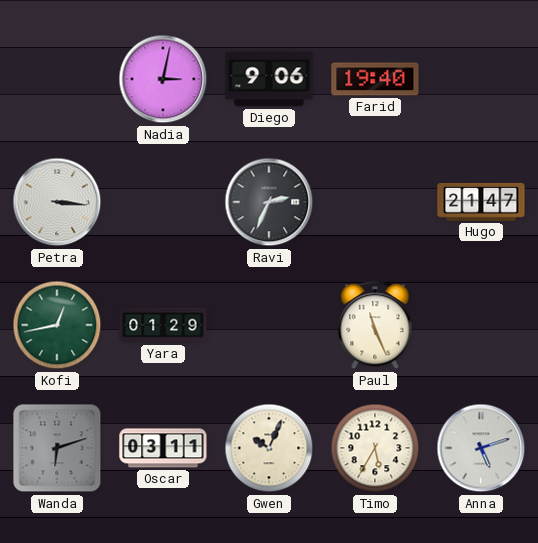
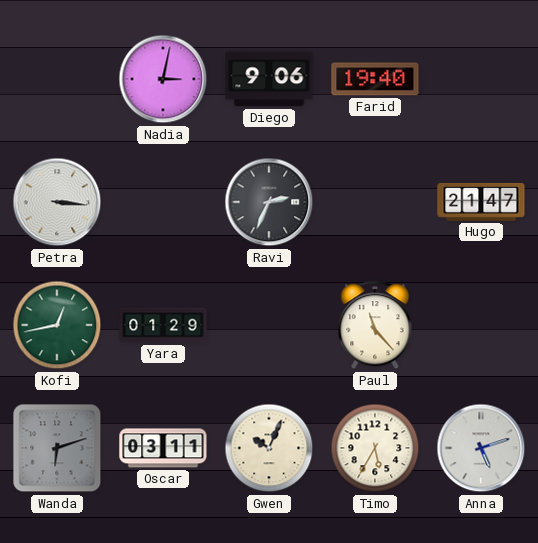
Paul: 11:26 -> 11:23 (375, 326)
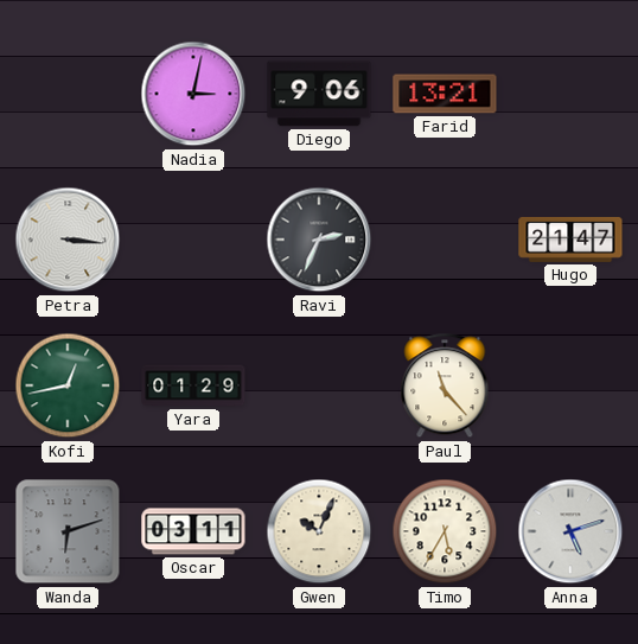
Farid: 19:40 -> 13:21 (445, 94)
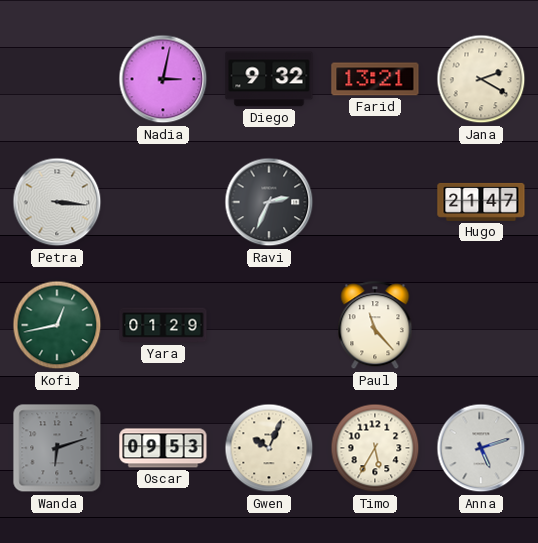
Diego: 9:06 -> 9:32 (269, 79)
Jana: none -> 2:20 (481, 79)
Oscar: 03:11 -> 09:53 (163, 448)
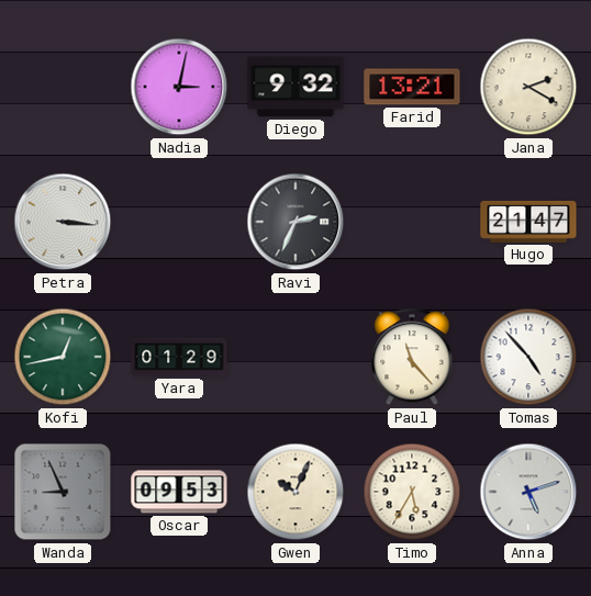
Tomas: none -> 4:53 (528, 357)
Wanda: 6:12 -> 8:56 (63, 492)
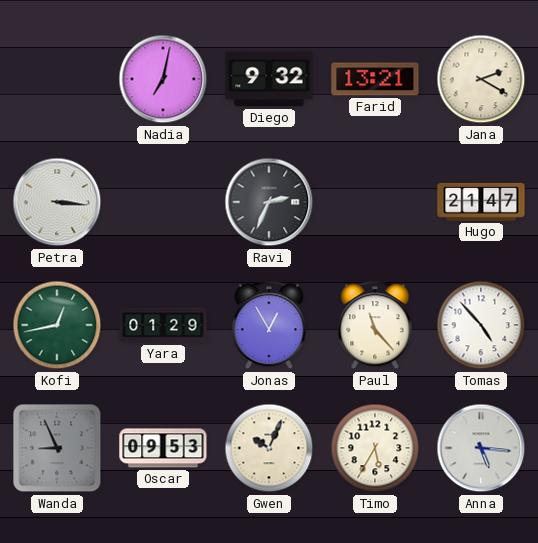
Nadia: 3:02 -> 7:02 (163, 79)
Jonas: none -> 12:55 (269, 326)
Anna: 5:12 -> 5:16 (481, 448)
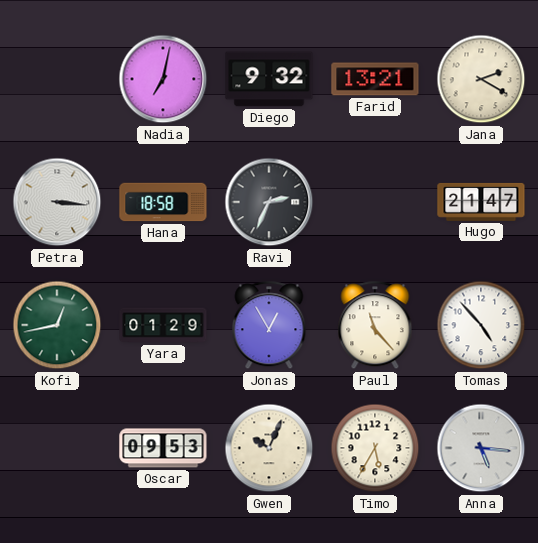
Hana: none -> 18:58 (163, 202)
Wanda: 8:56 -> none (57, 448)
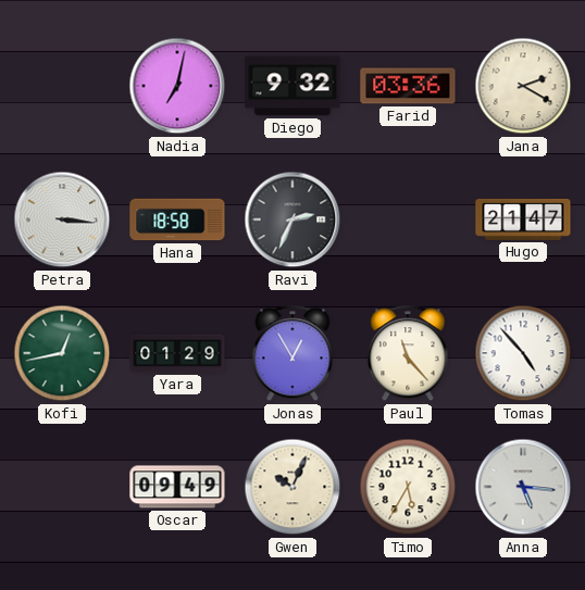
Farid: 13:21 -> 03:36 (408, 86)
Oscar: 09:53 -> 09:49 (177, 487)
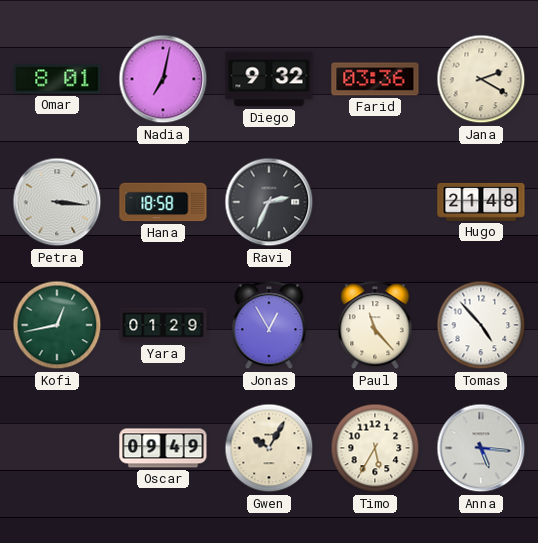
Omar: none -> 8:01 (57, 79)
Hugo: 21:47 -> 21:48 (481, 202)
Gwen: 10:04 -> 10:05 (269, 448)
